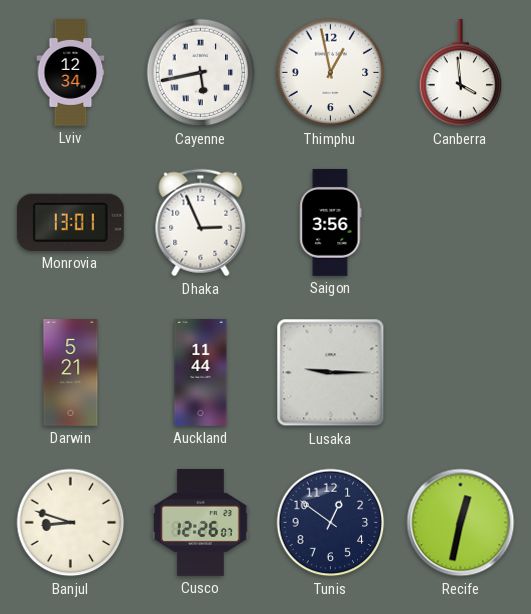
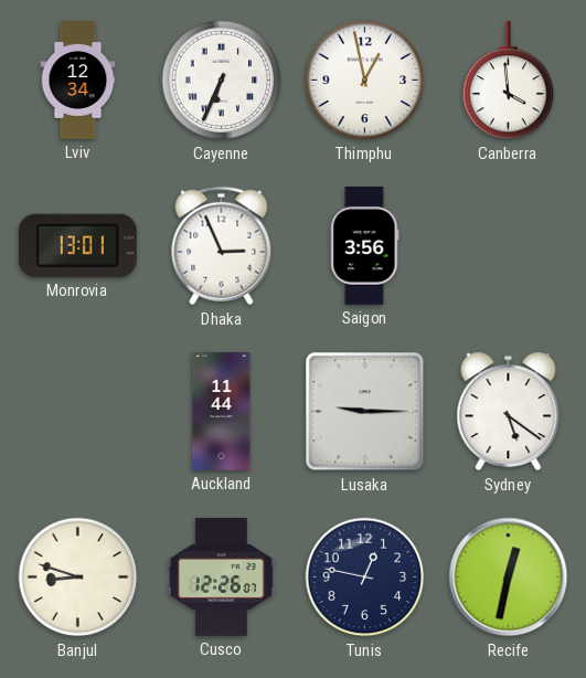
Cayenne: 5:43 -> 6:34 (222, 81)
Darwin: 5:21 -> none (71, 373)
Sydney: none -> 5:21 (509, 412)
Tunis: 12:51 -> 12:47 (365, 578)
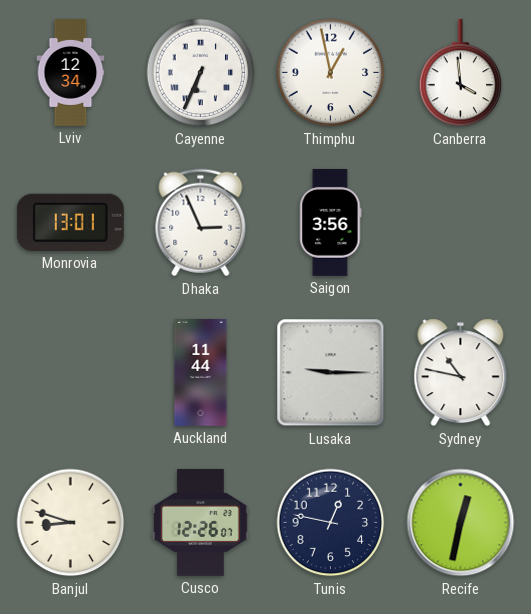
Sydney: 5:21 -> 10:47 (461, 373)
